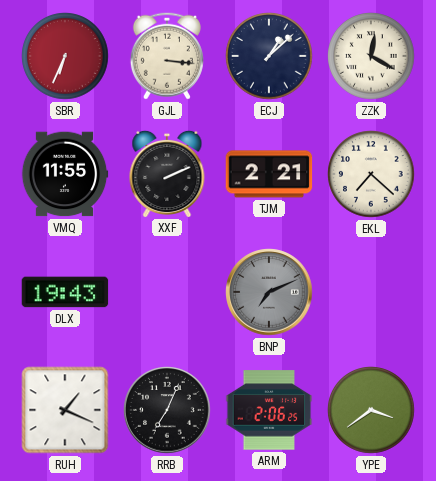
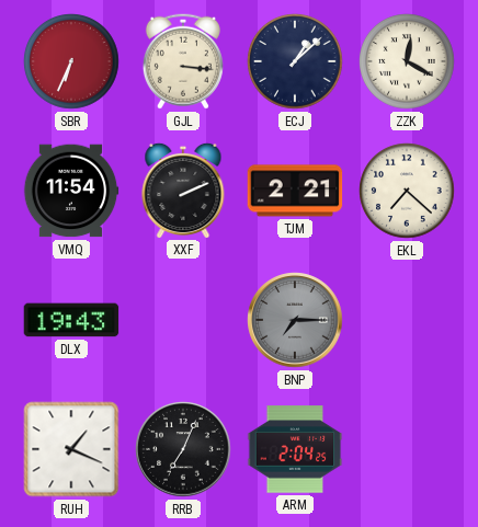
VMQ: 11:55 -> 11:54 (71, 191)
BNP: 7:11 -> 7:15 (295, 320)
ARM: 2:06 -> 2:04 (295, 449)
YPE: 3:39 -> none (371, 410)
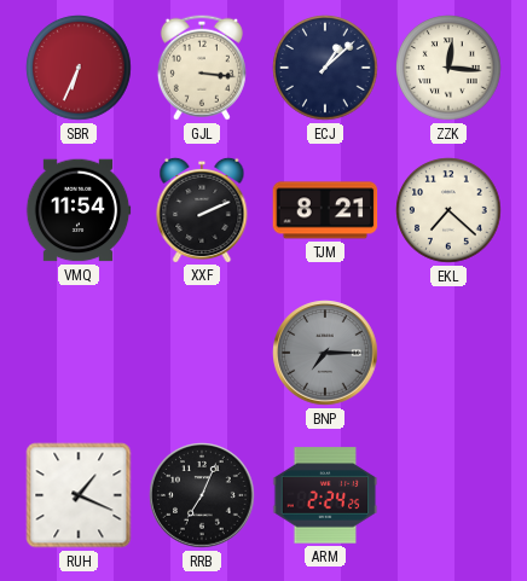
ZZK: 12:20 -> 12:16 (448, 68)
TJM: 2:21 -> 8:21 (325, 210)
DLX: 19:43 -> none (71, 320)
ARM: 2:04 -> 2:24 (325, 495)
